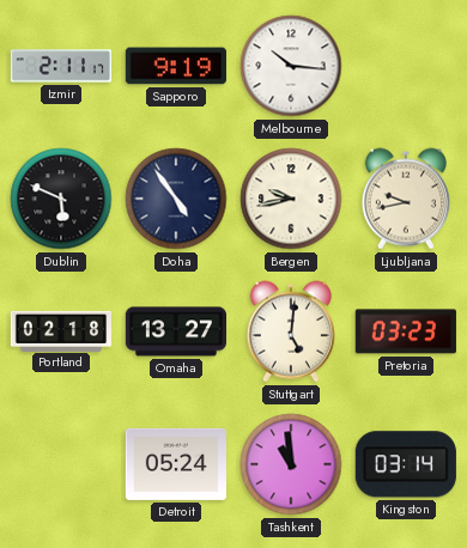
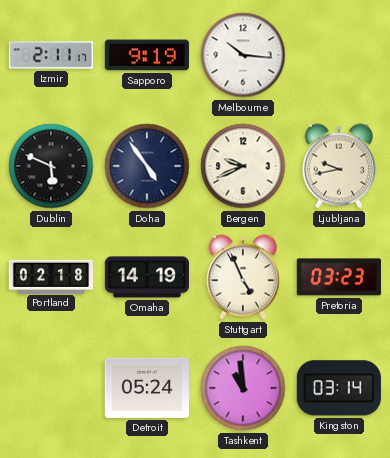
Bergen: 9:43 -> 9:41 (243, 166)
Omaha: 13:27 -> 14:19 (146, 277)
Stuttgart: 5:01 -> 4:56 (243, 277)
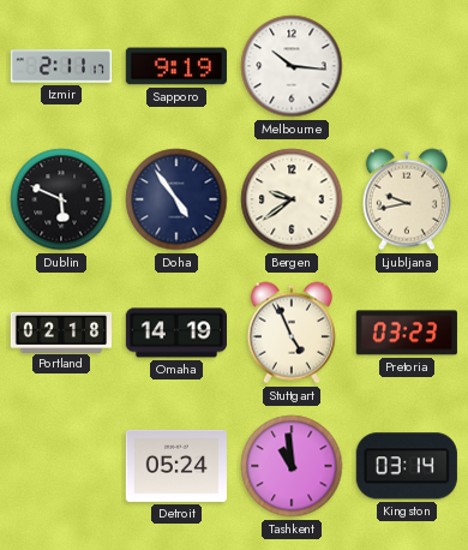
Bergen: 9:41 -> 9:39 (292, 199)
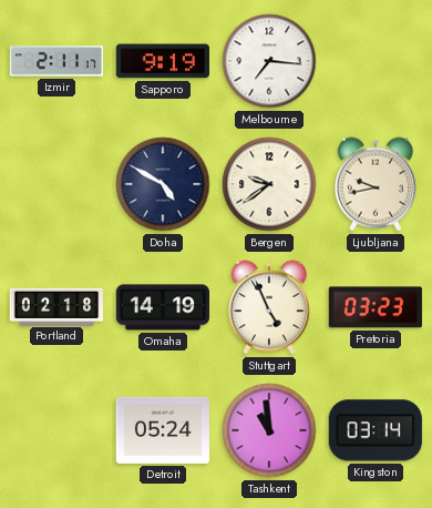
Melbourne: 10:16 -> 7:16 (269, 61)
Dublin: 5:49 -> none (61, 199)
Doha: 4:54 -> 4:50 (163, 184)
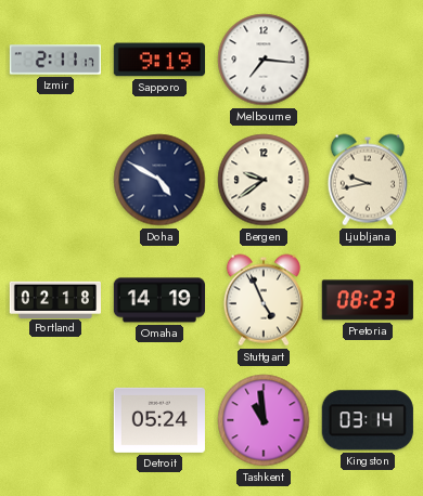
Pretoria: 03:23 -> 08:23 (368, 300)
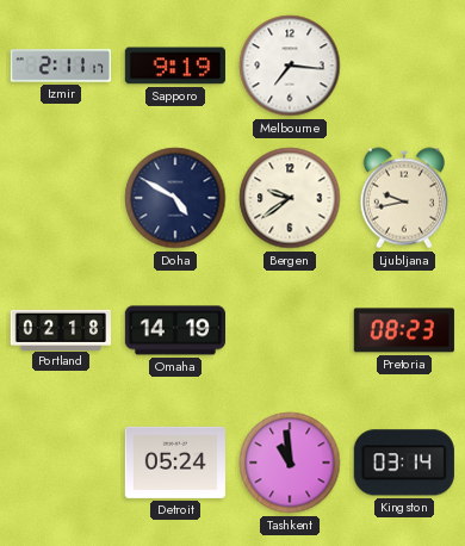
Stuttgart: 4:56 -> none (264, 300)
